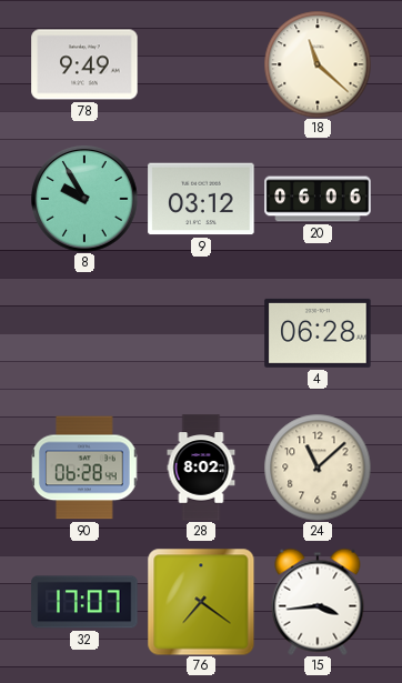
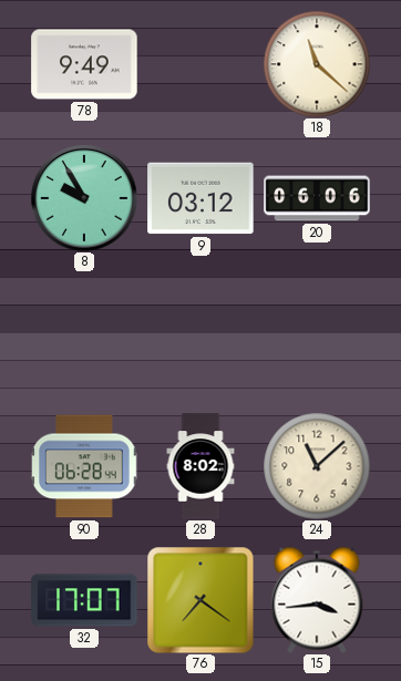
4: 06:28 -> none (318, 333)
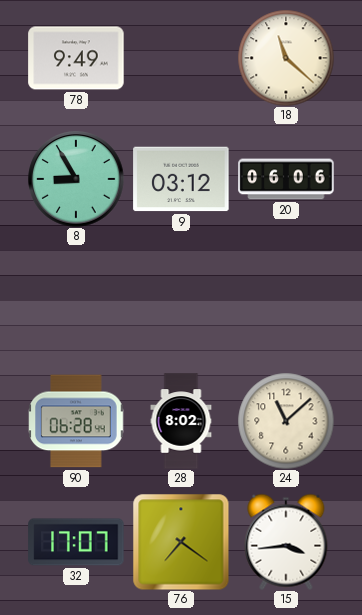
8: 9:55 -> 8:55 (76, 179)
